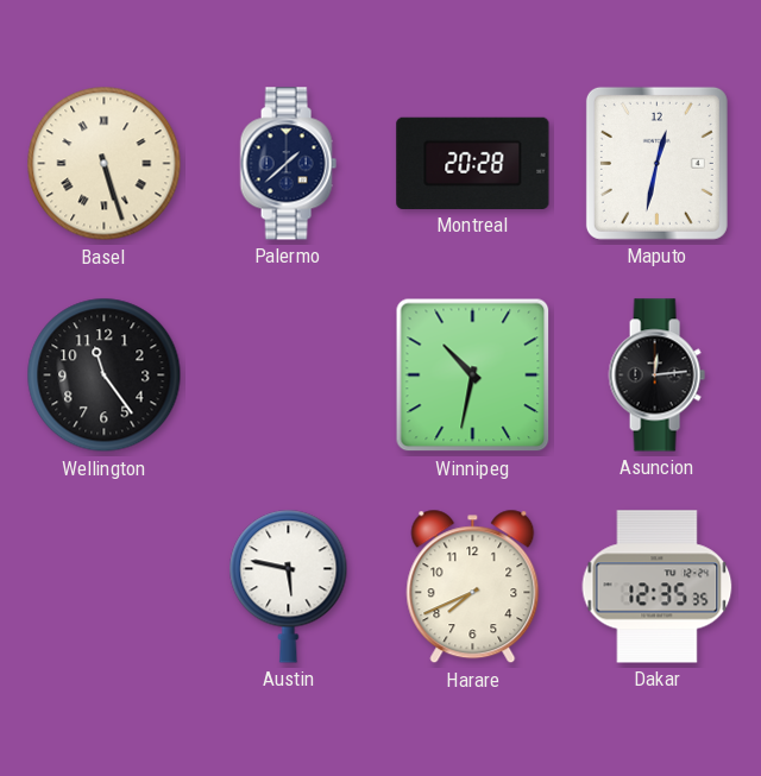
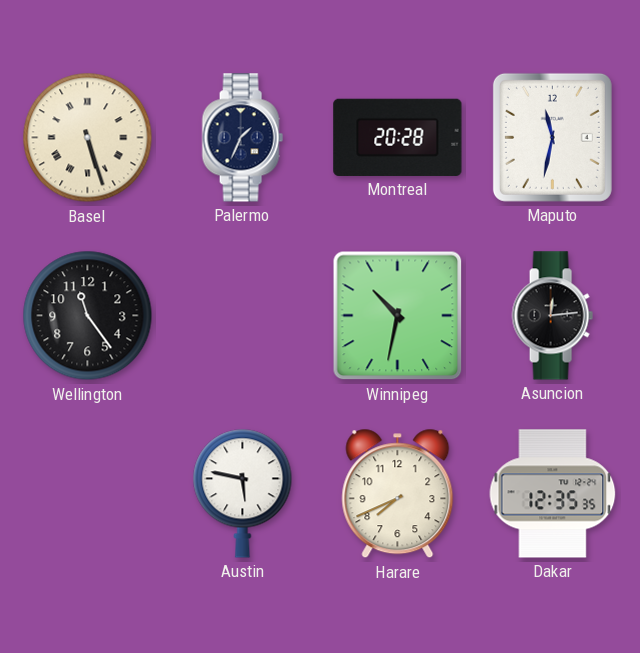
Palermo: 1:38 -> 1:34 (242, 138)
Maputo: 12:32 -> 11:32 (552, 137)
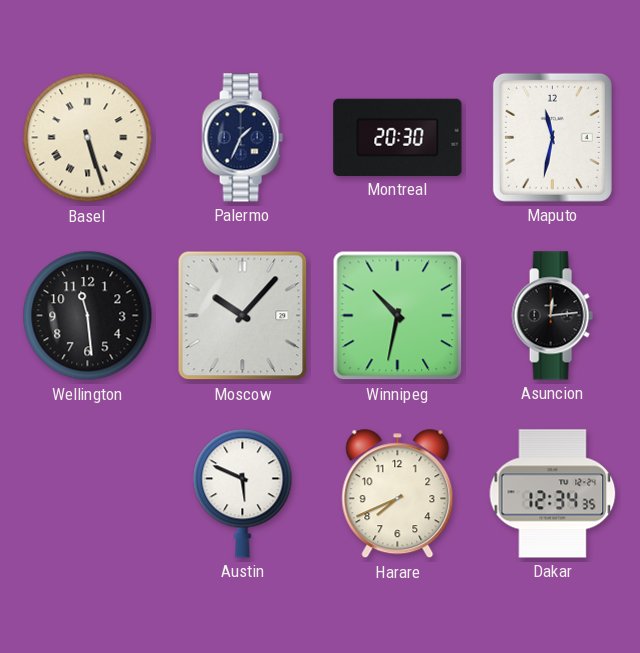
Montreal: 20:28 -> 20:30 (398, 137)
Wellington: 11:24 -> 11:29 (88, 316)
Moscow: none -> 10:07 (243, 316)
Austin: 5:47 -> 5:49 (243, 493)
Dakar: 12:35 -> 12:34 (553, 494)
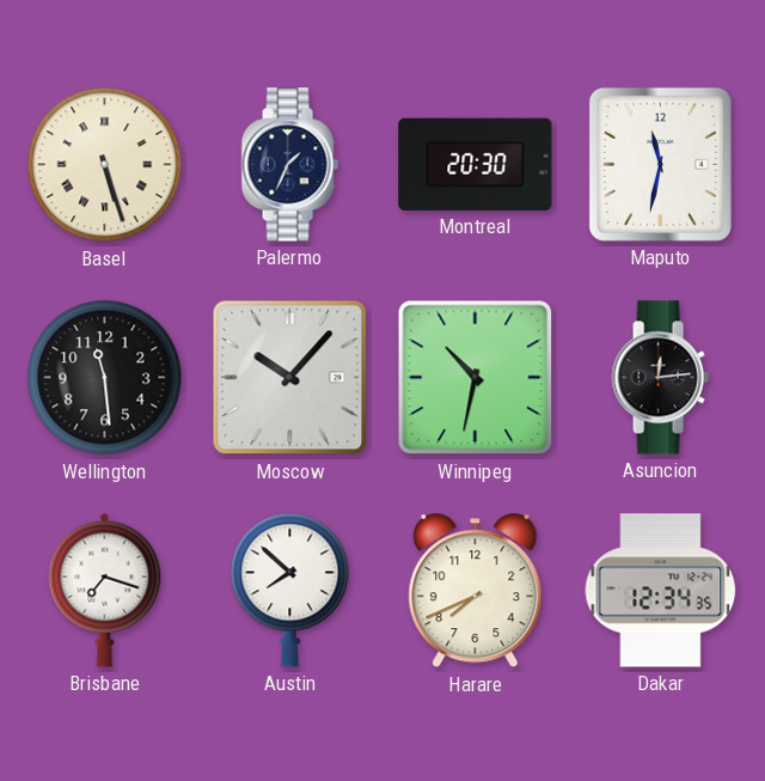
Brisbane: none -> 7:18 (105, 590)
Austin: 5:49 -> 7:52 (290, 590)
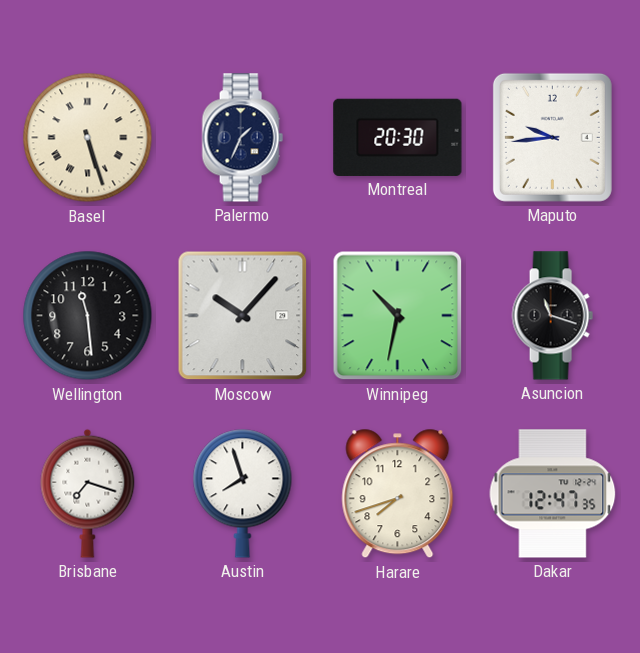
Maputo: 11:32 -> 9:44 (552, 137)
Asuncion: 12:14 -> 11:18 (552, 316)
Austin: 7:52 -> 7:57 (243, 493)
Harare: 7:41 -> 7:42 (398, 494)
Dakar: 12:34 -> 12:47 (553, 494)
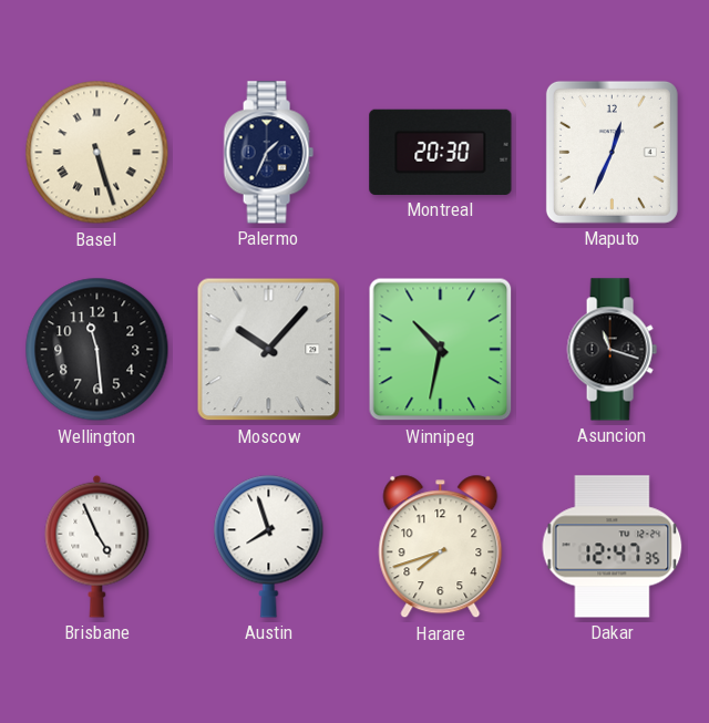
Maputo: 9:44 -> 12:34 (612, 152)
Brisbane: 7:18 -> 4:56 (97, 546)
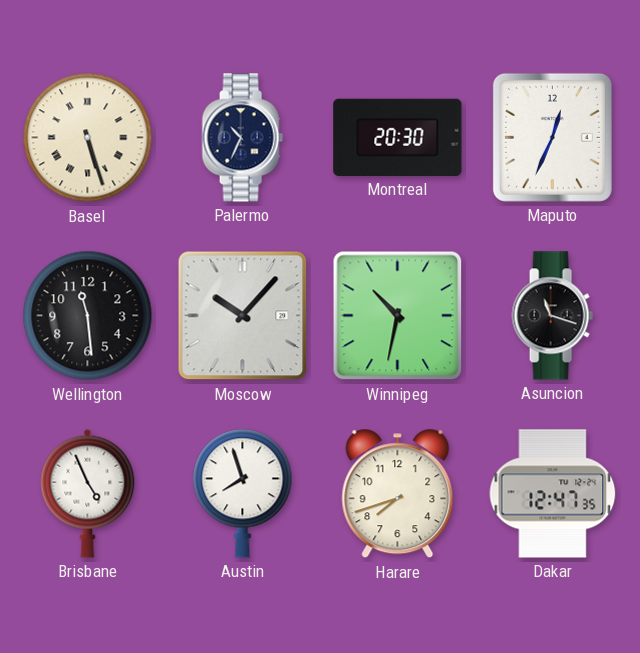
Palermo: 1:34 -> 10:34 (242, 138)
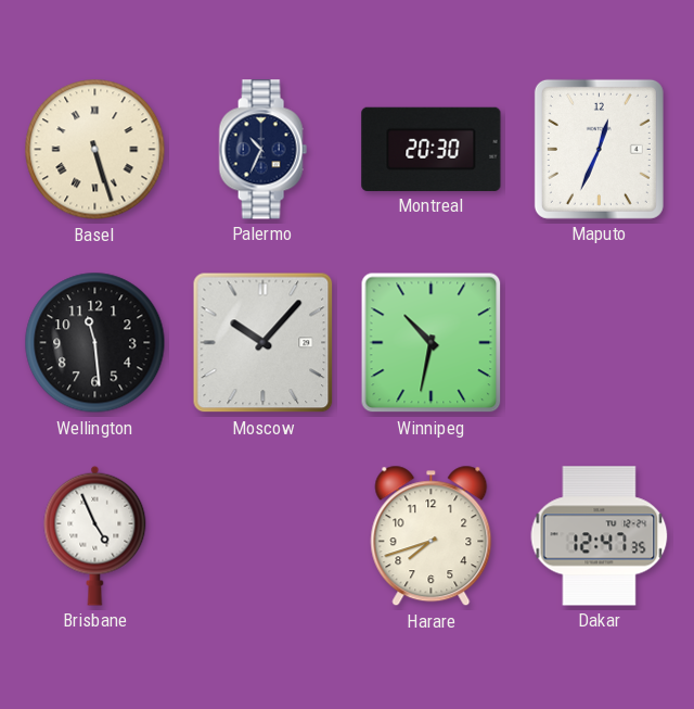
Asuncion: 11:18 -> none (552, 316)
Austin: 7:57 -> none (243, 493)
